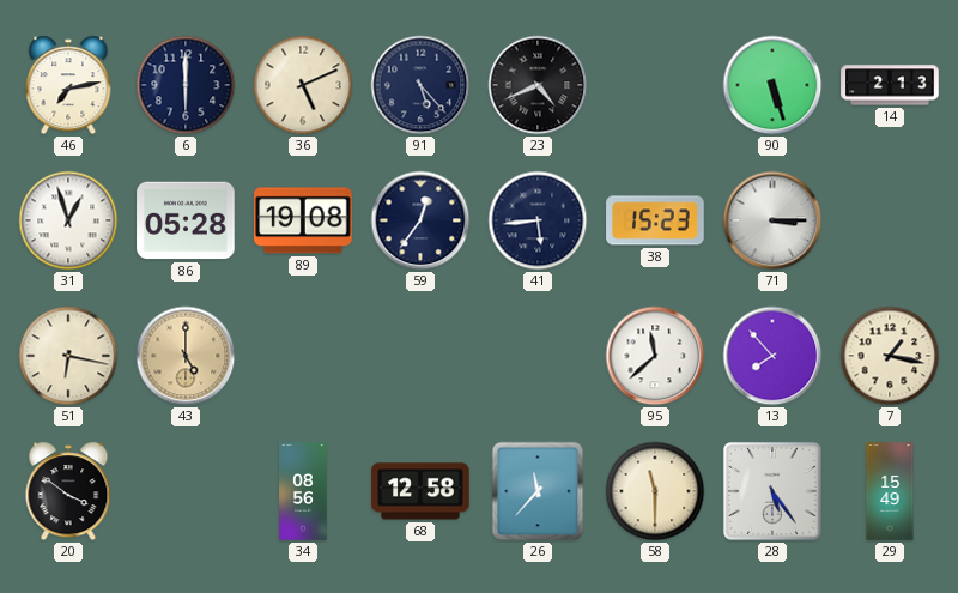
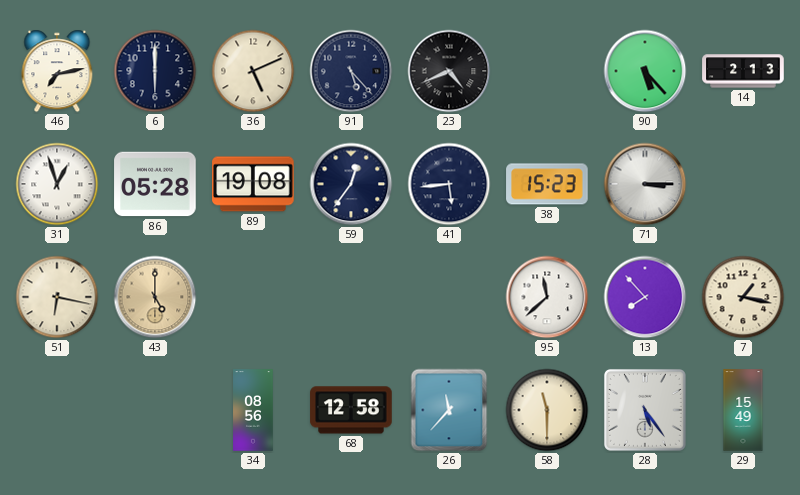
90: 5:27 -> 5:23 (645, 71)
20: 3:51 -> none (68, 491)
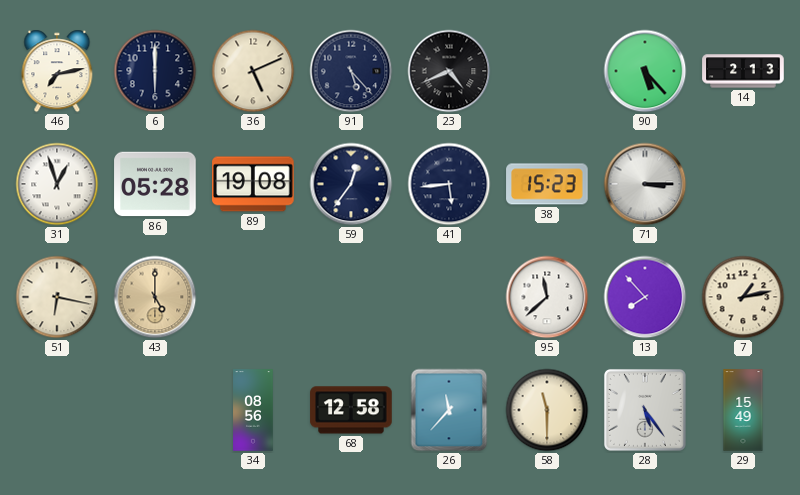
7: 1:17 -> 1:13 (743, 297)
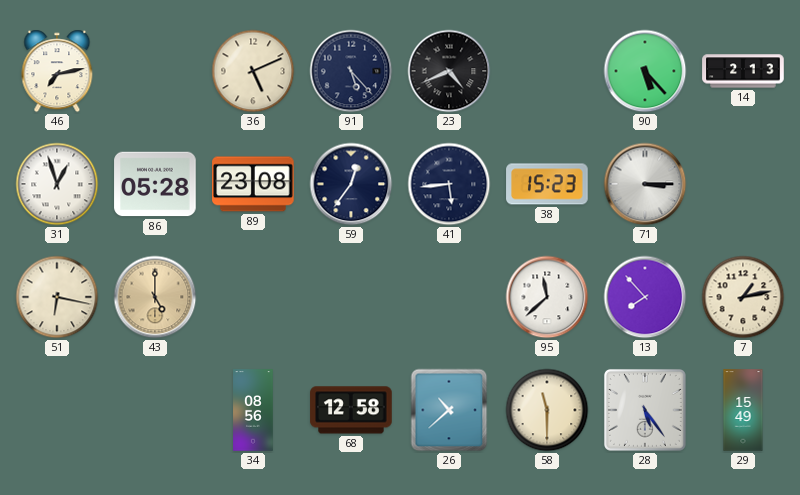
6: 6:00 -> none (155, 71)
89: 19:08 -> 23:08 (253, 184)
26: 11:37 -> 10:38 (449, 410)
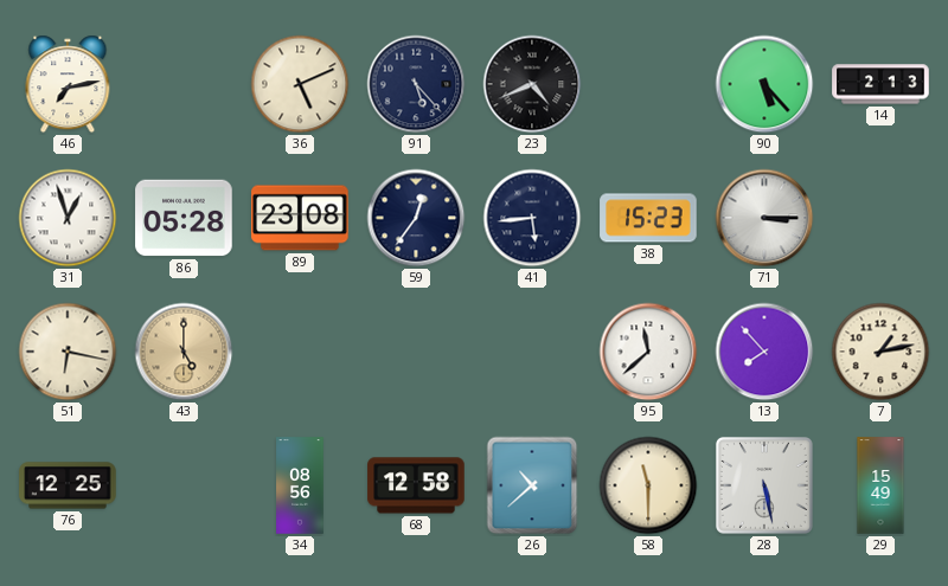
76: none -> 12:25 (68, 485)
28: 5:24 -> 5:28 (764, 485)
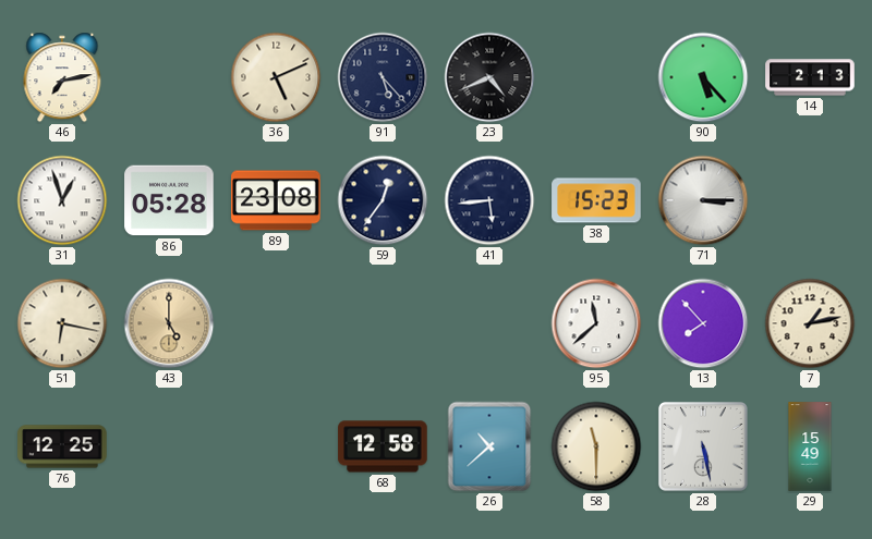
34: 08:56 -> none (300, 485)
